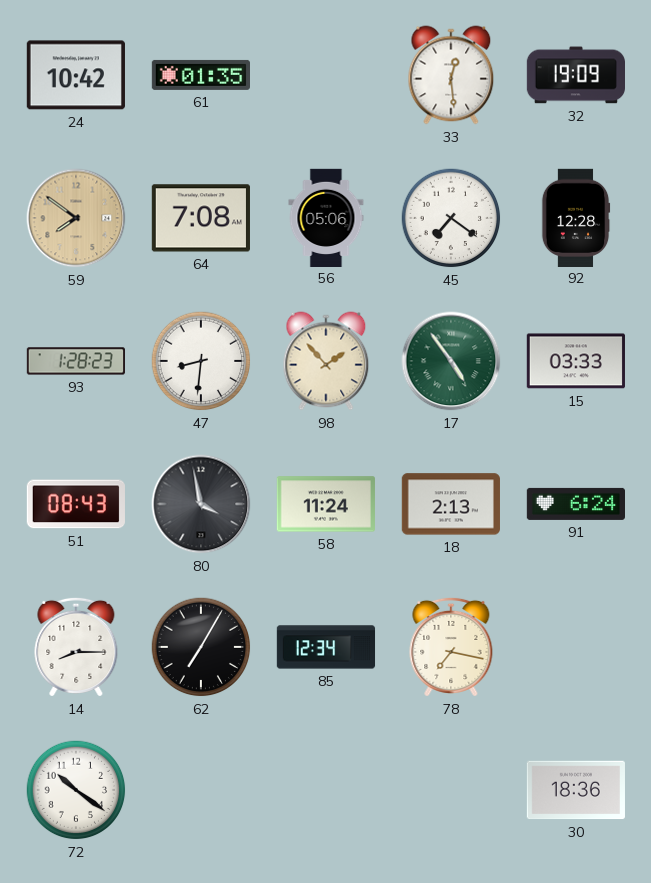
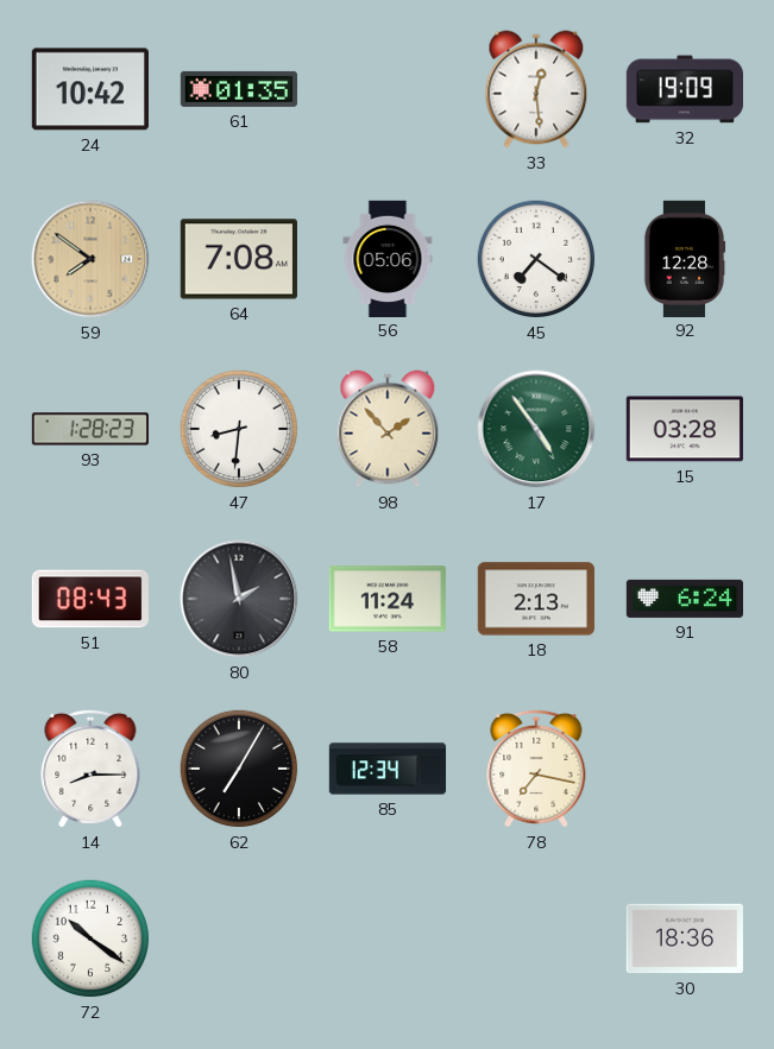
15: 03:33 -> 03:28 (685, 429)
80: 3:58 -> 1:58 (239, 599)
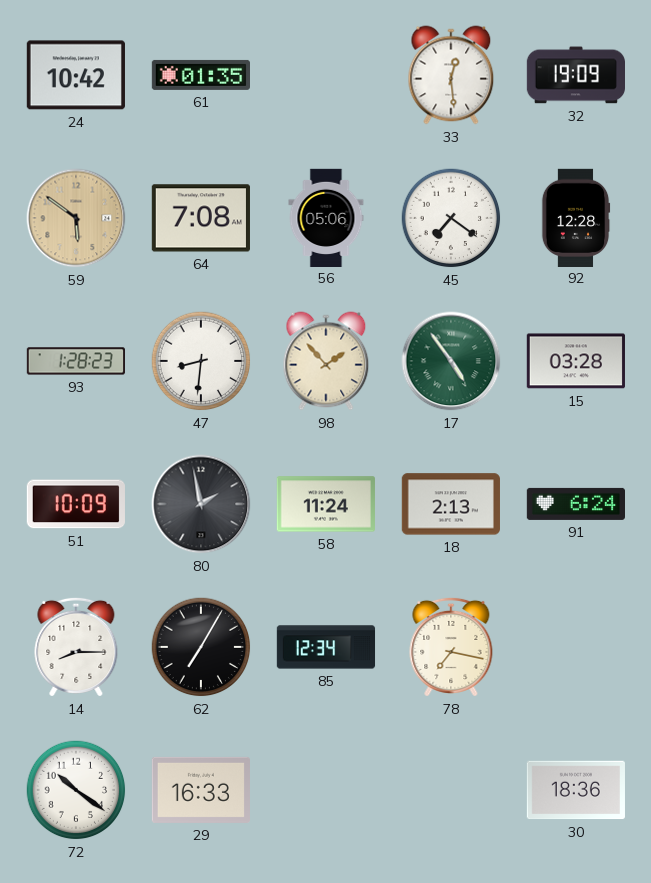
59: 7:51 -> 5:51 (76, 218)
51: 08:43 -> 10:09 (76, 504)
29: none -> 16:33 (200, 790)
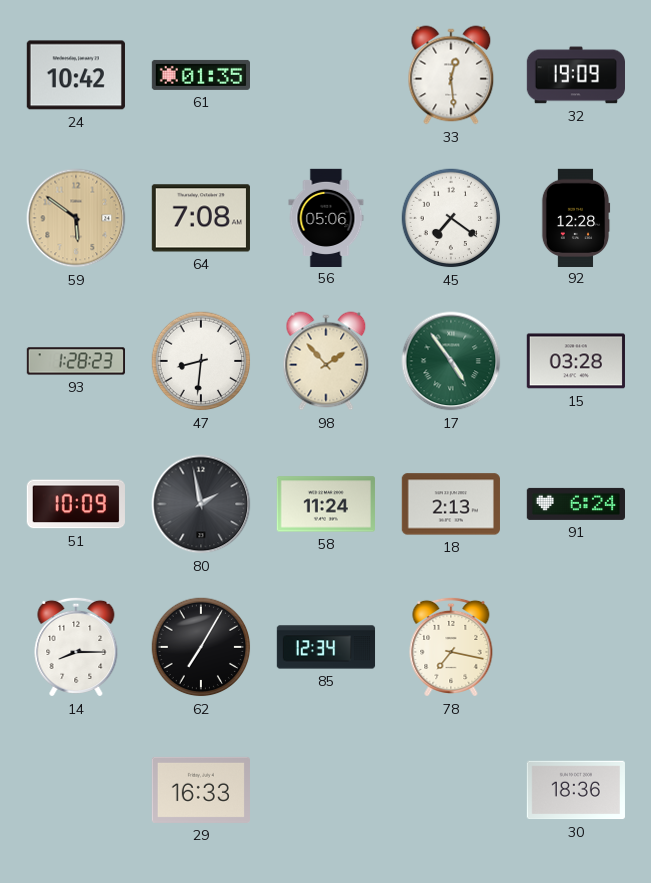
72: 10:21 -> none (76, 790)
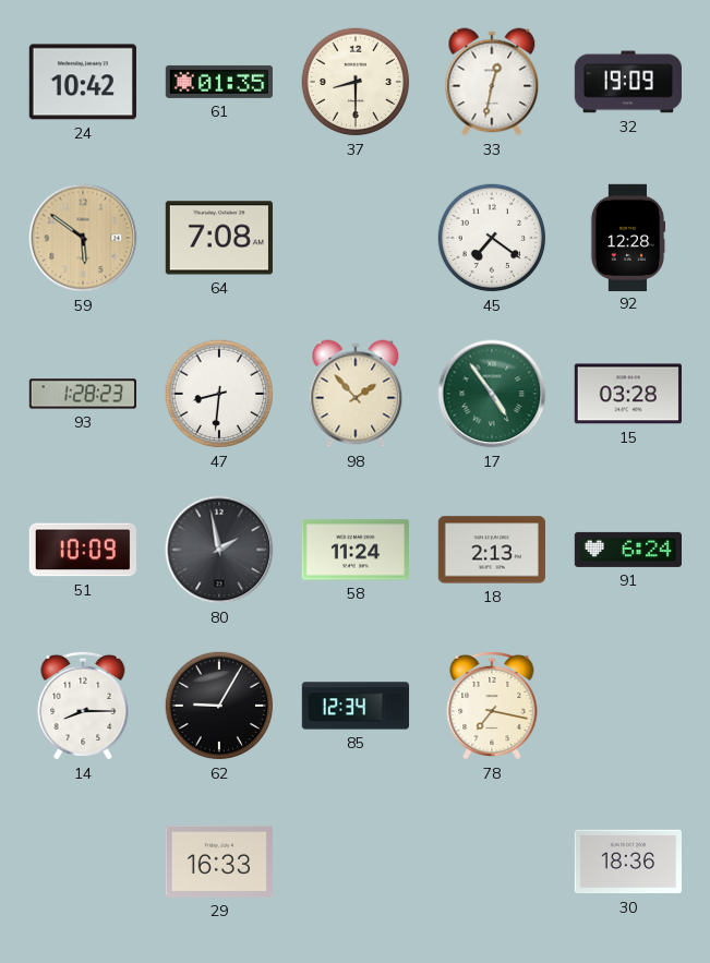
37: none -> 8:30 (356, 82)
33: 12:29 -> 12:32 (492, 82)
56: 05:06 -> none (326, 217)
62: 7:05 -> 9:05 (219, 706)
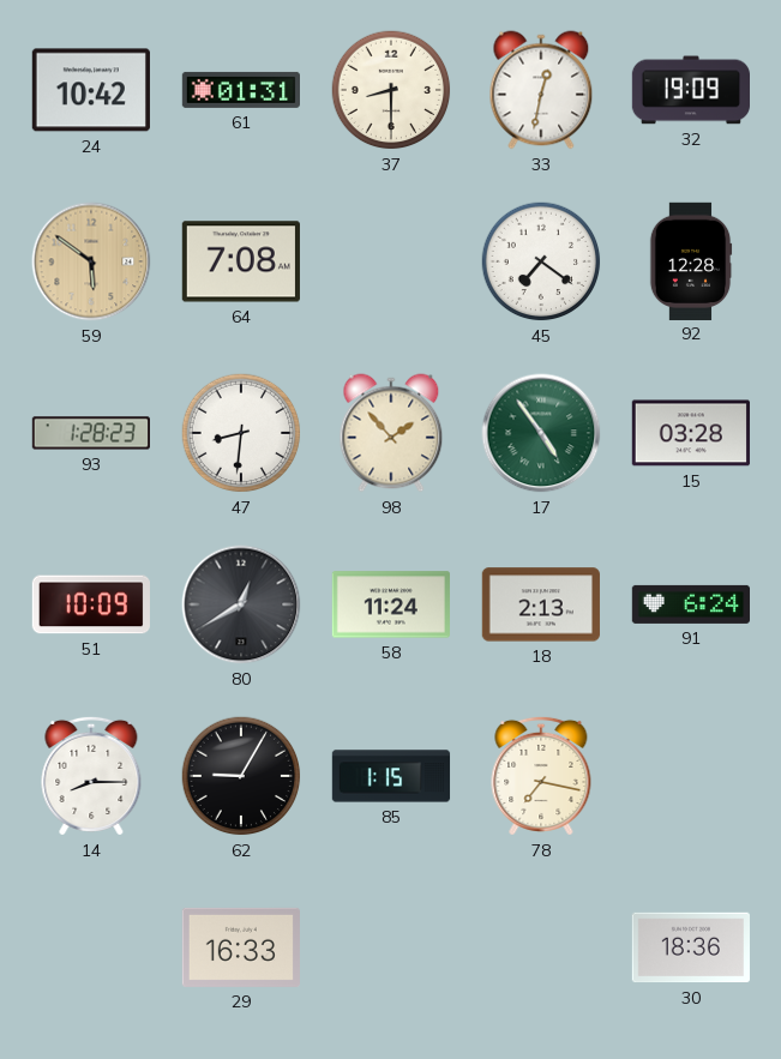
61: 01:35 -> 01:31 (240, 90)
80: 1:58 -> 12:40 (241, 604)
85: 12:34 -> 1:15 (391, 776)
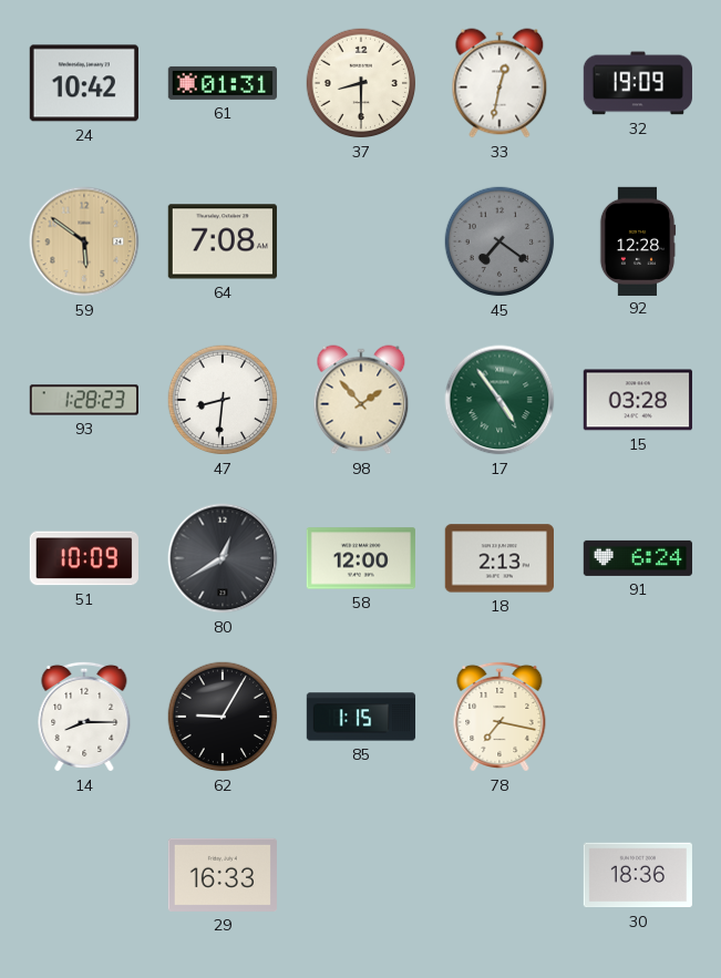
45 dial: white -> grey (499, 241)
58: 11:24 -> 12:00 (360, 558)
